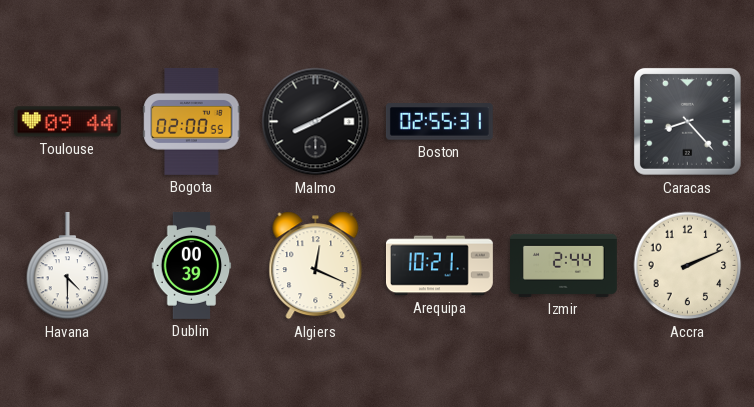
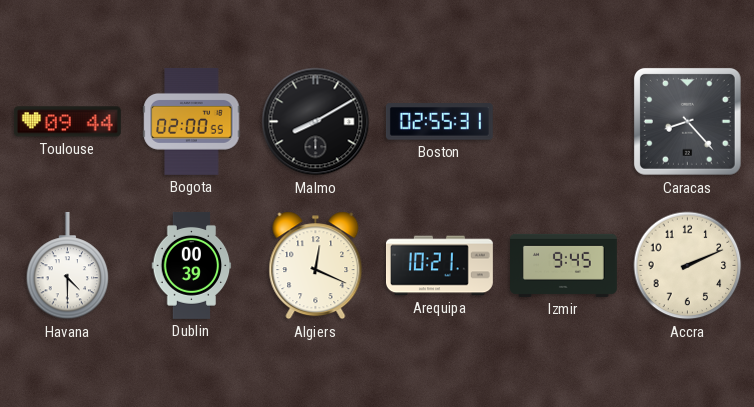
Izmir: 2:44 -> 9:45 (564, 265)
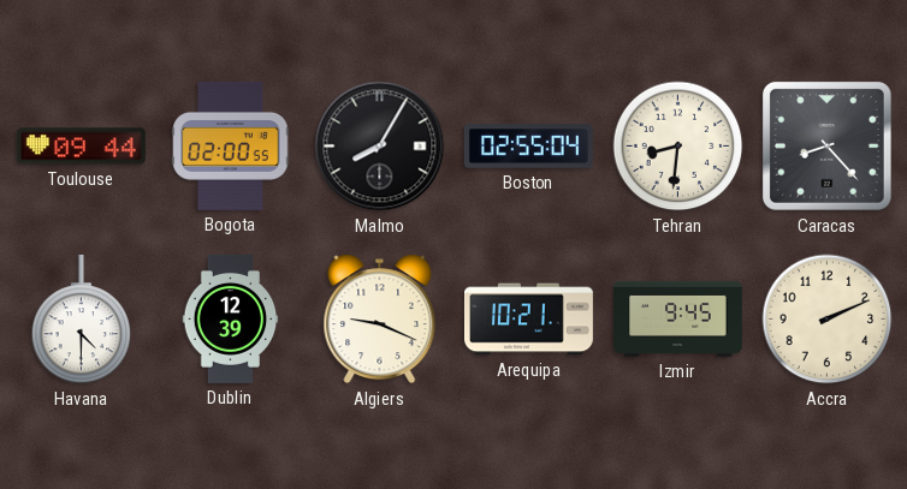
Malmo: 8:10 -> 8:05 (380, 147)
Boston: 02:55:31 -> 02:55:04 (528, 147)
Tehran: none -> 8:31 (678, 147)
Dublin: 00:39 -> 12:39 (231, 318)
Algiers: 12:19 -> 9:19 (380, 320)
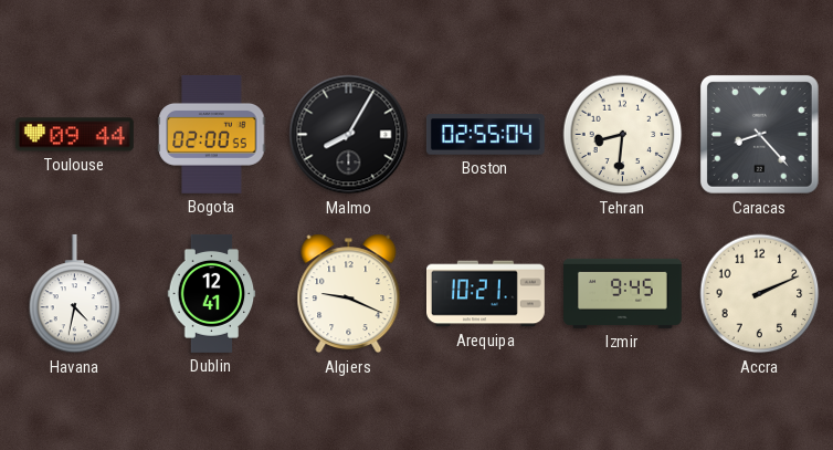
Havana: 4:30 -> 4:32 (75, 294)
Dublin: 12:39 -> 12:41 (212, 293)
